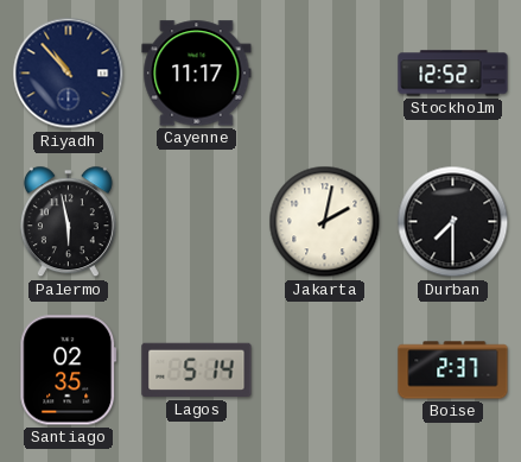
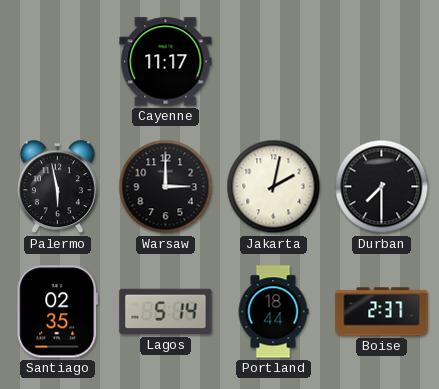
Riyadh: 10:53 -> none (69, 74)
Stockholm: 12:52 -> none (453, 74)
Warsaw: none -> 3:00 (166, 187)
Portland: none -> 18:44 (273, 312)
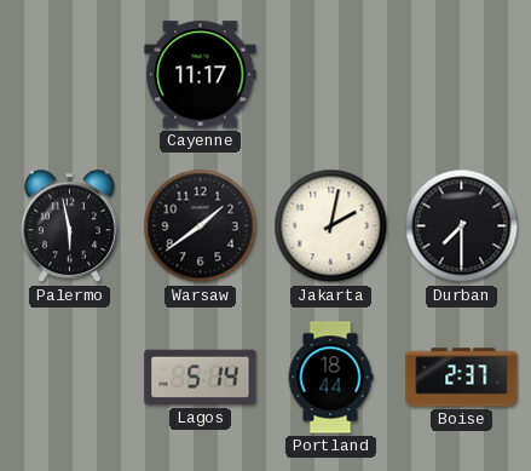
Warsaw: 3:00 -> 1:39 (201, 226)
Santiago: 02:35 -> none (58, 312)
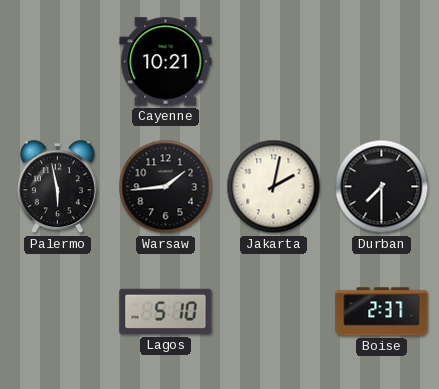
Cayenne: 11:17 -> 10:21 (166, 62)
Warsaw: 1:39 -> 1:44 (166, 187)
Lagos: 5:14 -> 5:10 (166, 312)
Portland: 18:44 -> none (330, 378)
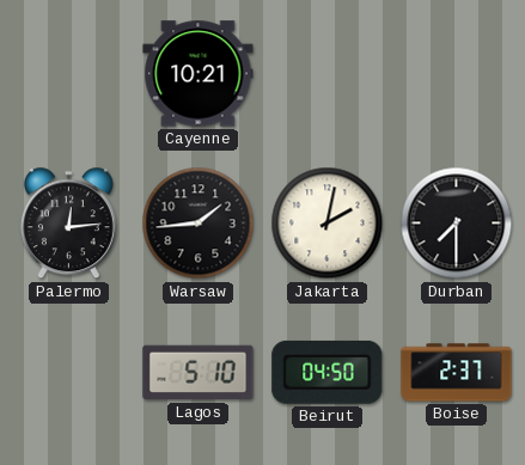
Palermo: 5:58 -> 12:14 (68, 224)
Beirut: none -> 04:50 (328, 372)
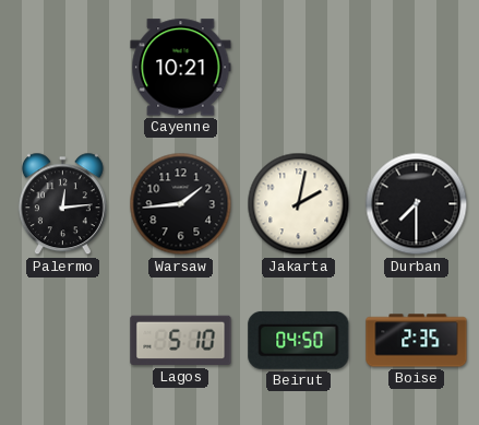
Boise: 2:37 -> 2:35 (417, 341)
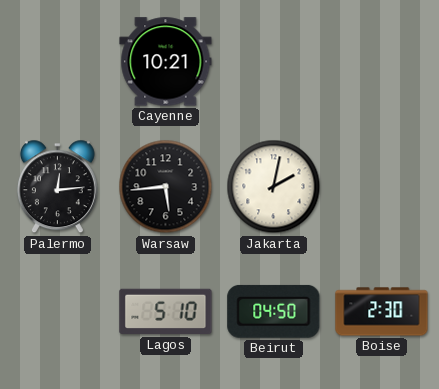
Warsaw: 1:44 -> 5:44 (166, 187)
Durban: 7:30 -> none (417, 204)
Boise: 2:35 -> 2:30 (382, 312)
